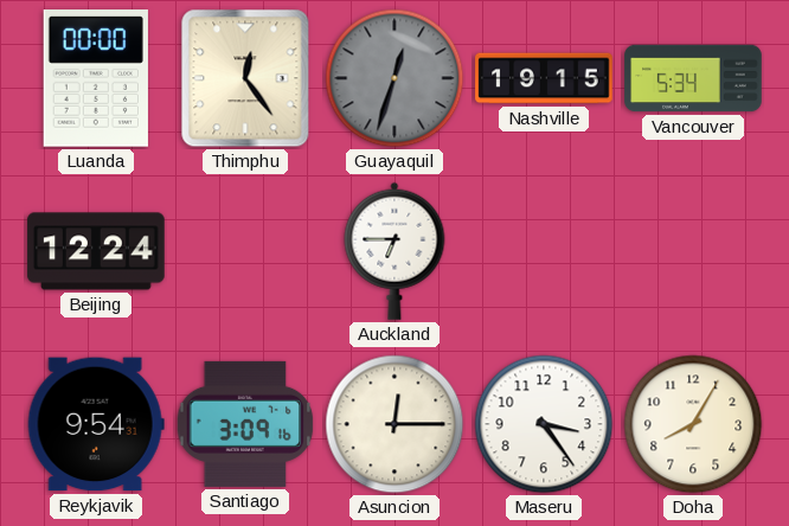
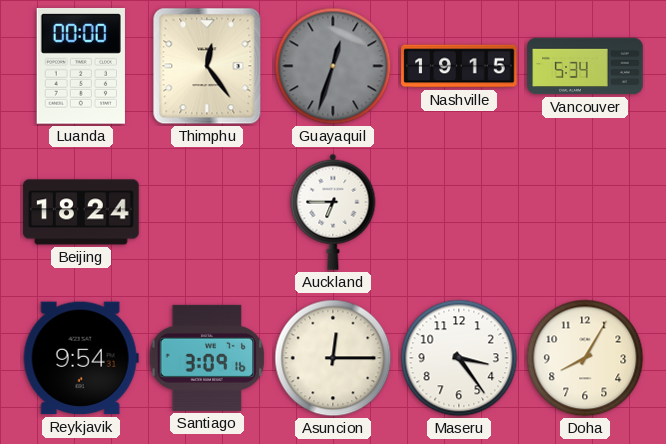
Beijing: 12:24 -> 18:24 (81, 212)
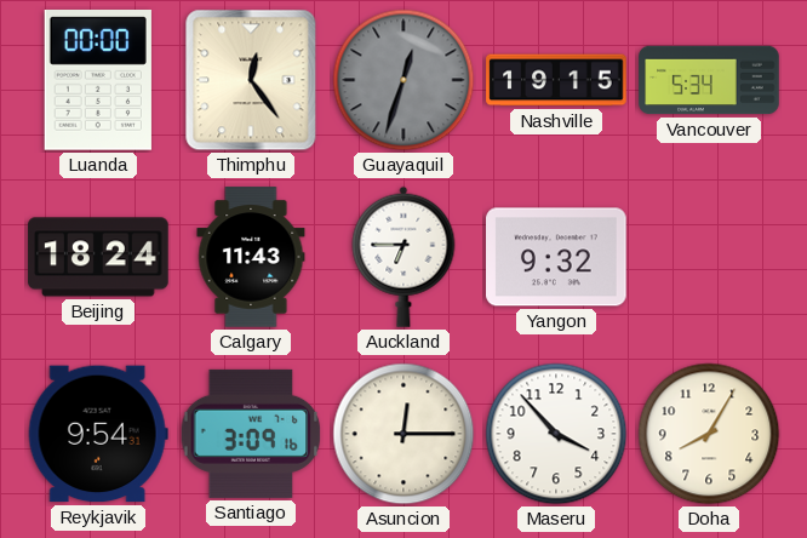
Calgary: none -> 11:43 (251, 257)
Yangon: none -> 9:32 (556, 257)
Maseru: 3:24 -> 3:53 (556, 434)
